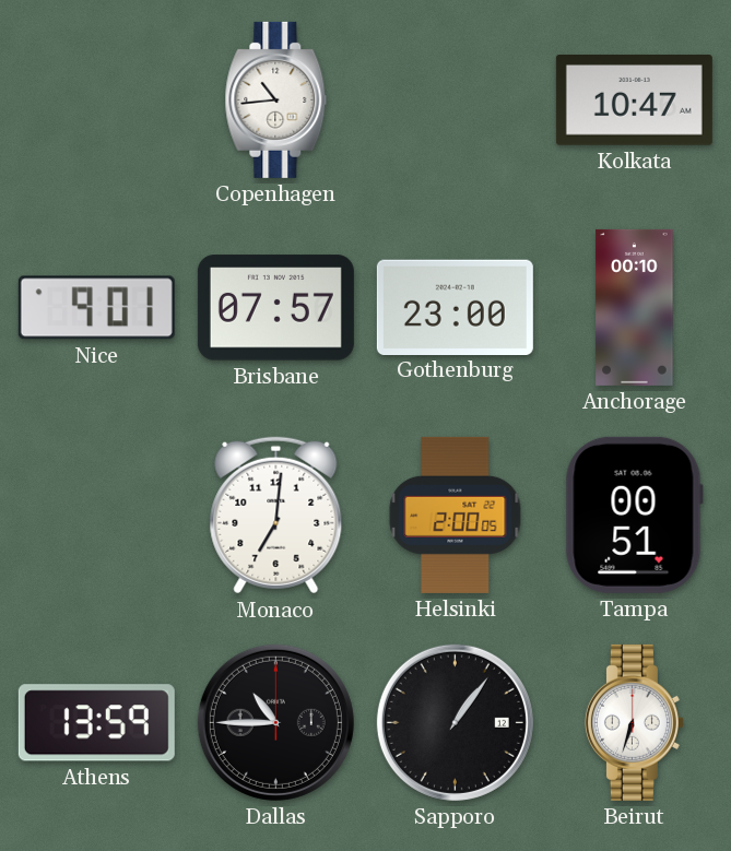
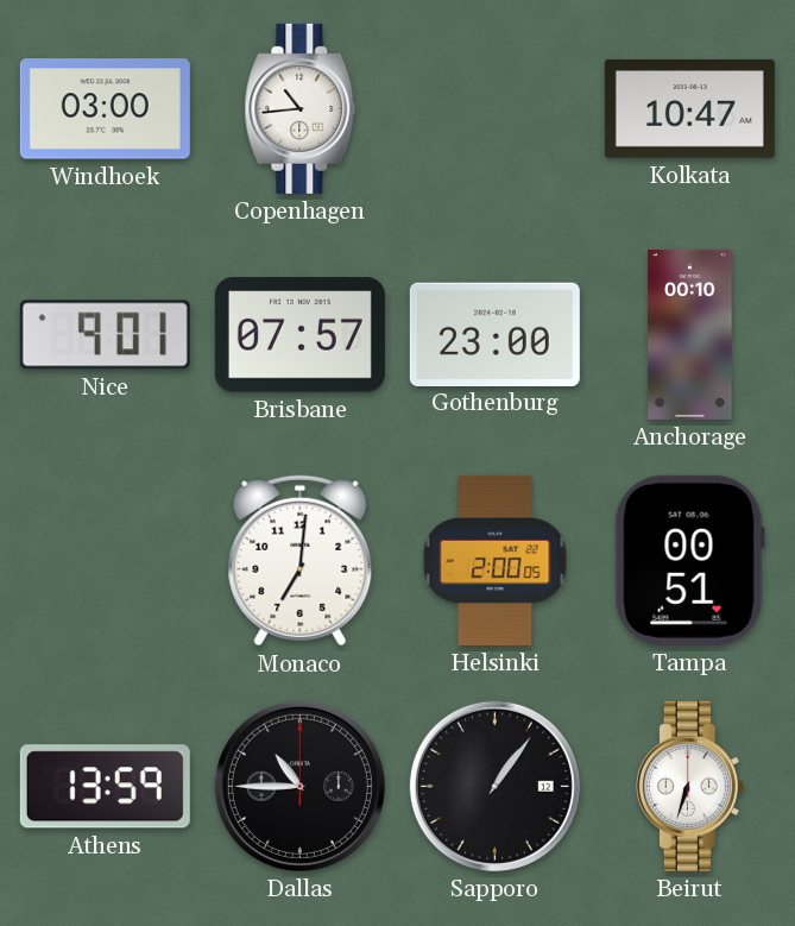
Windhoek: none -> 03:00 (105, 109)
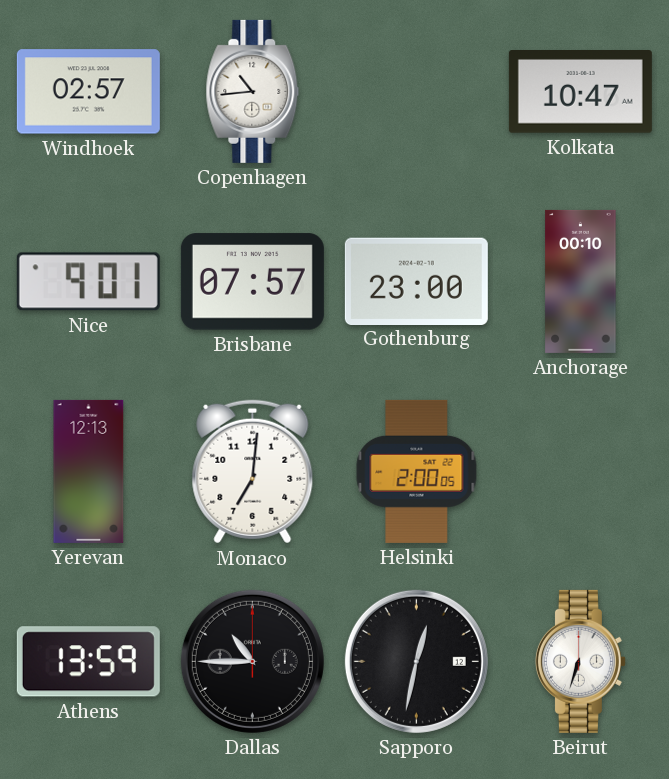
Windhoek: 03:00 -> 02:57 (88, 92)
Yerevan: none -> 12:13 (89, 471)
Tampa: 00:51 -> none (689, 560)
Sapporo: 1:06 -> 12:32 (416, 661)
